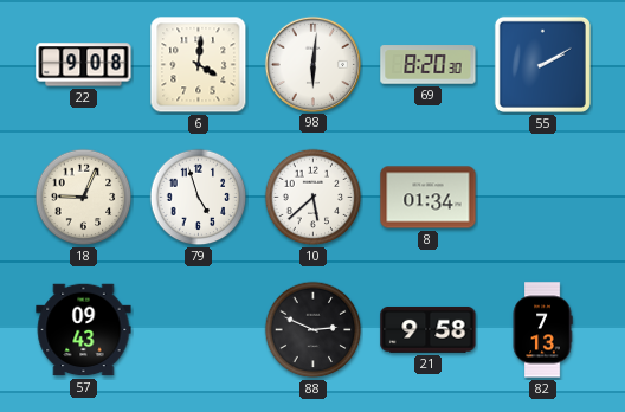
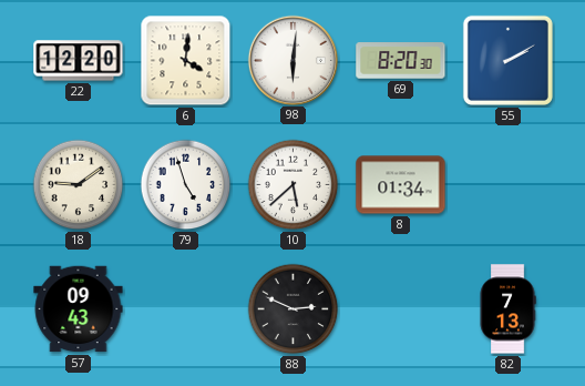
22: 9:08 -> 12:20 (79, 61)
18: 9:04 -> 9:09 (79, 185)
21: 9:58 -> none (429, 329)
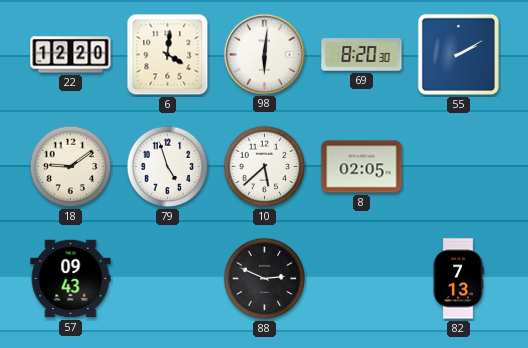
8: 01:34 -> 02:05 (362, 167)
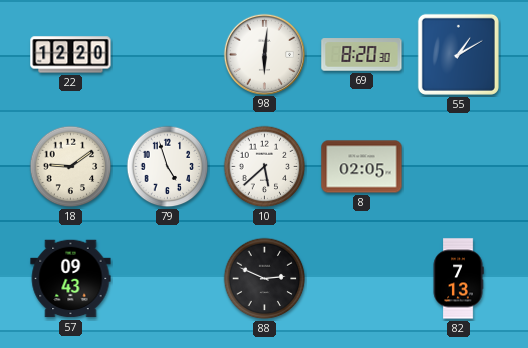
6: 4:01 -> none (168, 55)
55: 2:10 -> 1:10 (458, 54)
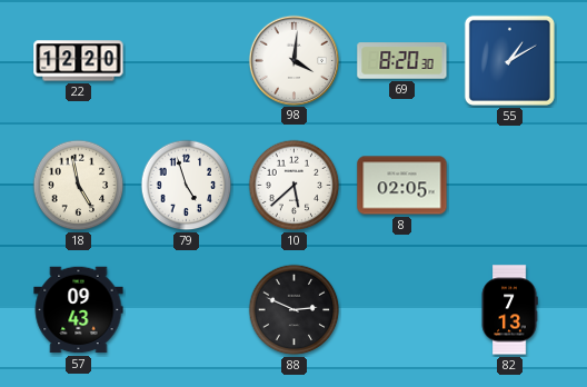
98: 6:01 -> 4:01 (293, 60)
18: 9:09 -> 4:58 (79, 186)
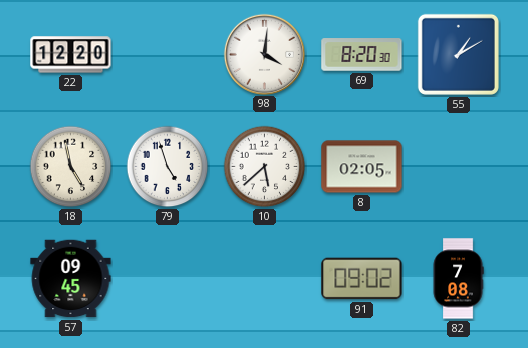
57: 09:43 -> 09:45 (71, 279)
88: 2:49 -> none (295, 310)
91: none -> 09:02 (362, 279)
82: 7:13 -> 7:08 (458, 279)
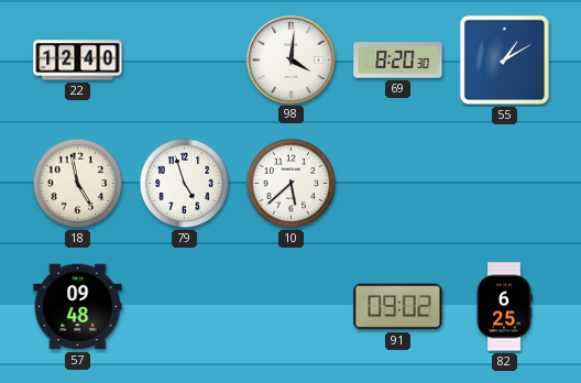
22: 12:20 -> 12:40 (78, 61)
8: 02:05 -> none (362, 167)
57: 09:45 -> 09:48 (78, 307)
82: 7:08 -> 6:25 (504, 307)
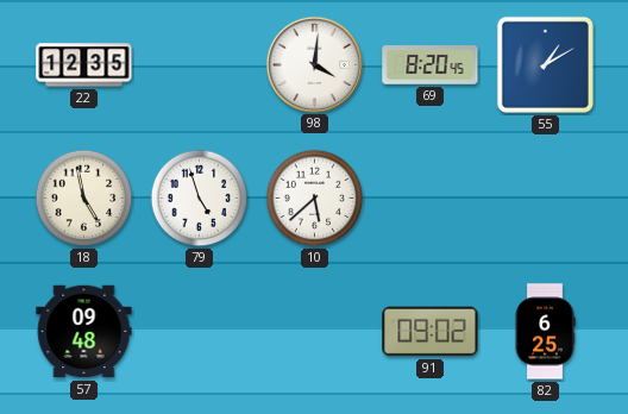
22: 12:40 -> 12:35 (84, 65)
69: 8:20:30 -> 8:20:45 (431, 65)
